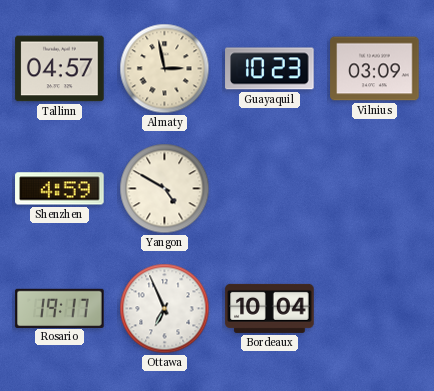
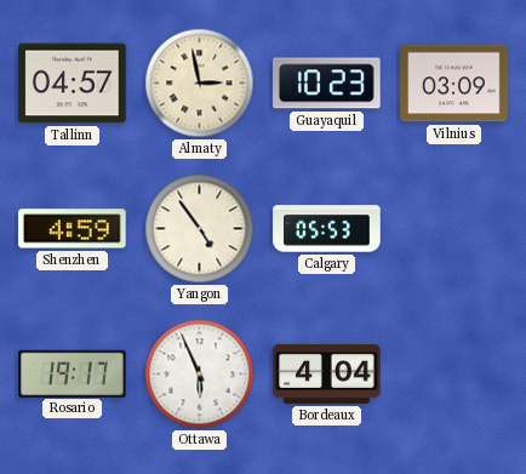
Yangon: 4:50 -> 4:54 (200, 229)
Calgary: none -> 05:53 (327, 229)
Ottawa: 6:56 -> 5:56 (200, 375)
Bordeaux: 10:04 -> 4:04 (327, 373)
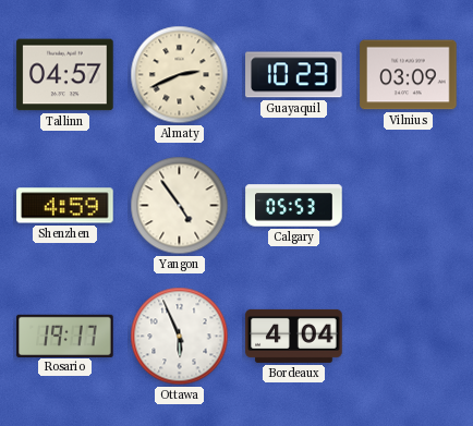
Almaty: 2:58 -> 2:41 (180, 75)
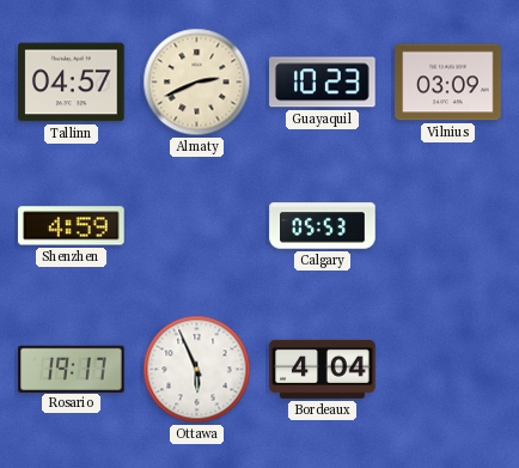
Yangon: 4:54 -> none (180, 206)
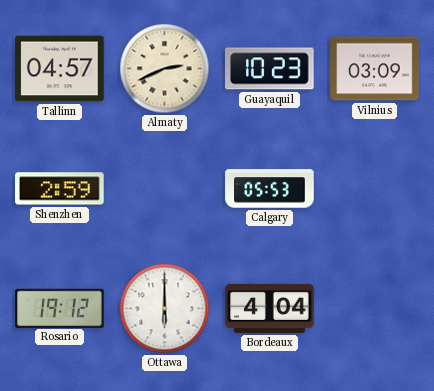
Shenzhen: 4:59 -> 2:59 (60, 189)
Rosario: 19:17 -> 19:12 (60, 308)
Ottawa: 5:56 -> 6:00 (165, 309)
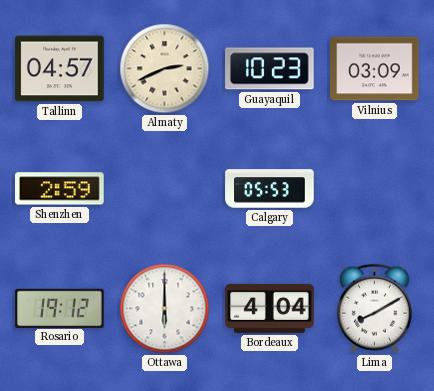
Lima: none -> 8:10 (374, 309)
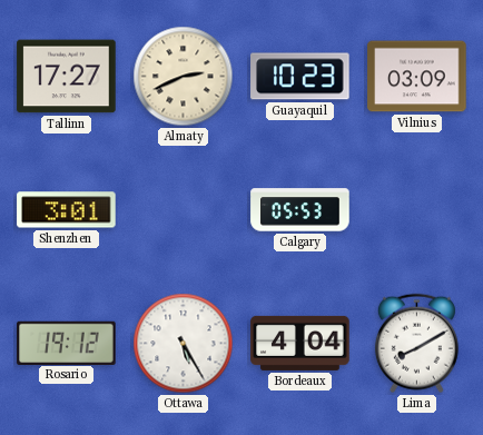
Tallinn: 04:57 -> 17:27 (67, 77)
Shenzhen: 2:59 -> 3:01 (67, 210)
Ottawa: 6:00 -> 5:25 (184, 344)
